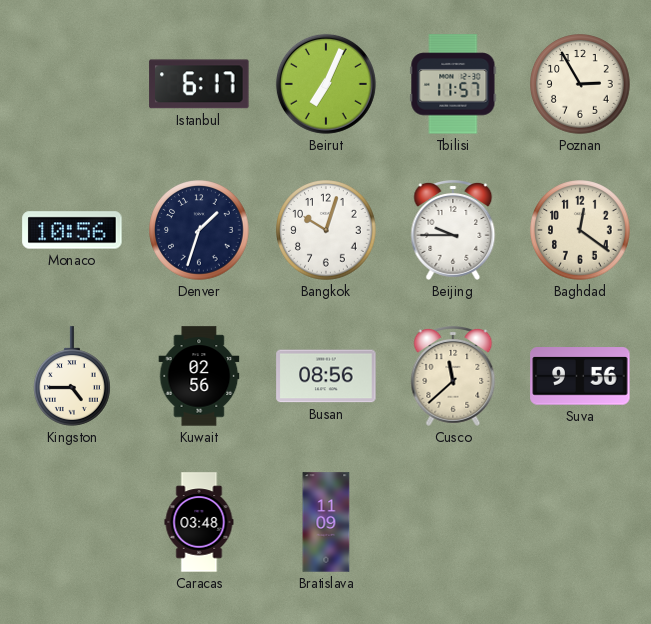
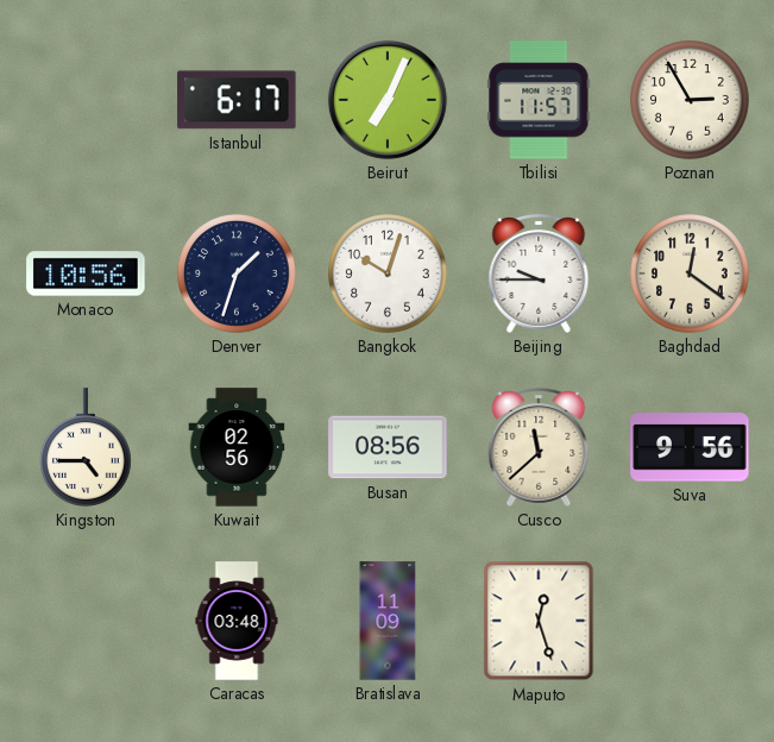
Maputo: none -> 12:27 (539, 621)
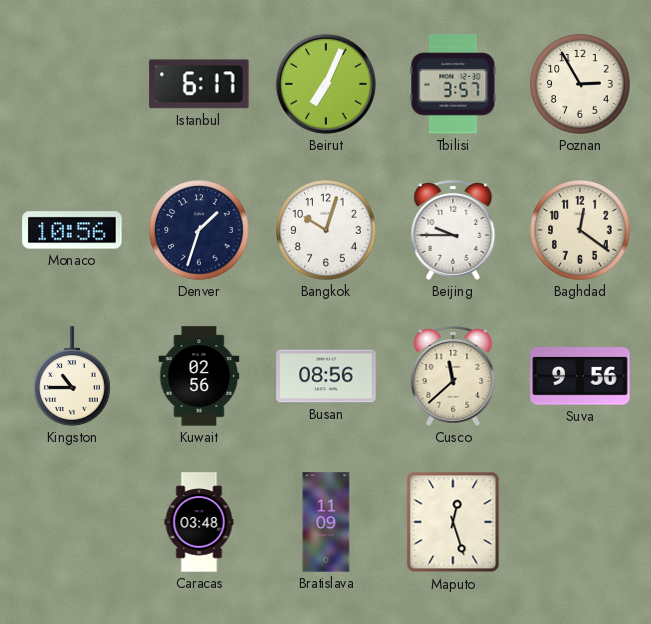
Tbilisi: 11:57 -> 3:57 (453, 84)
Kingston: 4:45 -> 10:45 (73, 376)
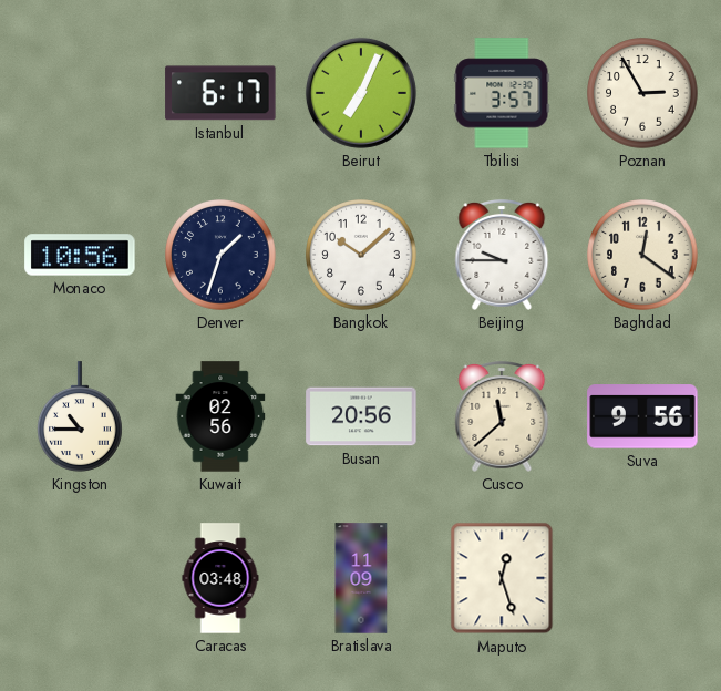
Bangkok: 10:03 -> 10:08 (361, 255)
Busan: 08:56 -> 20:56 (361, 416)
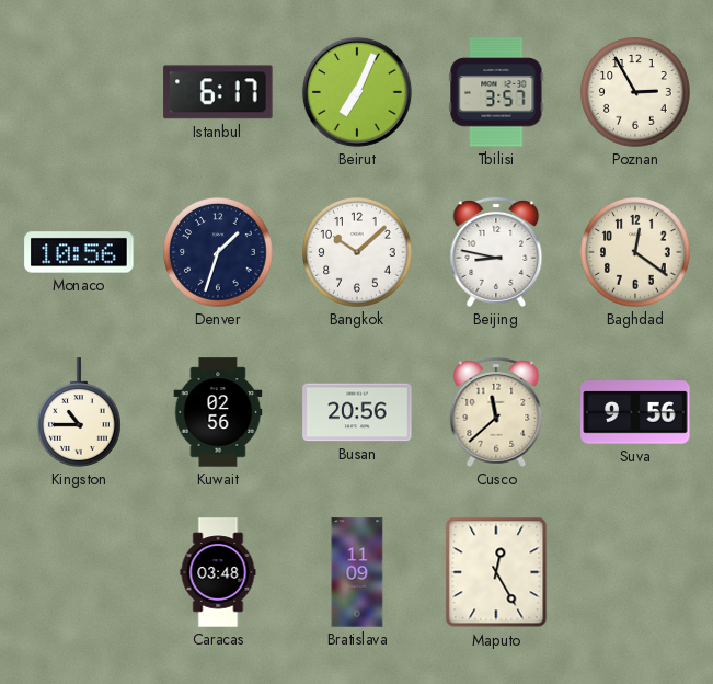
Beijing: 9:45 -> 8:47 (496, 253)
Maputo: 12:27 -> 12:25 (496, 572)
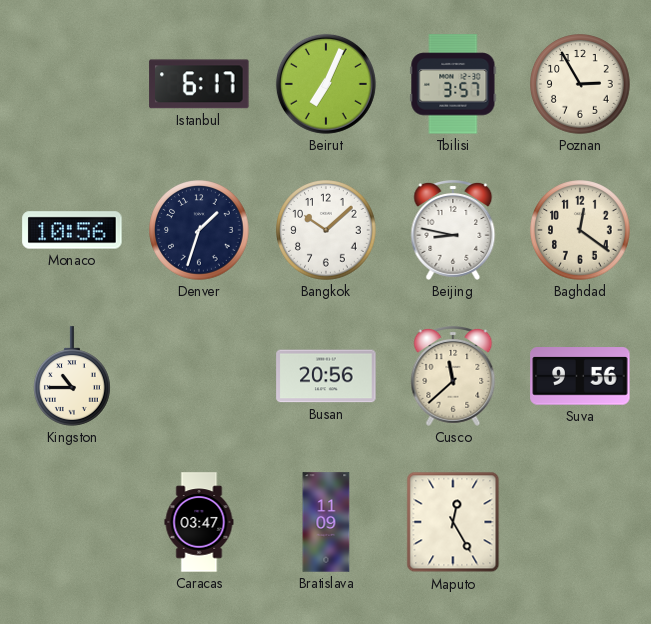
Kuwait: 02:56 -> none (218, 412)
Caracas: 03:48 -> 03:47 (199, 522)
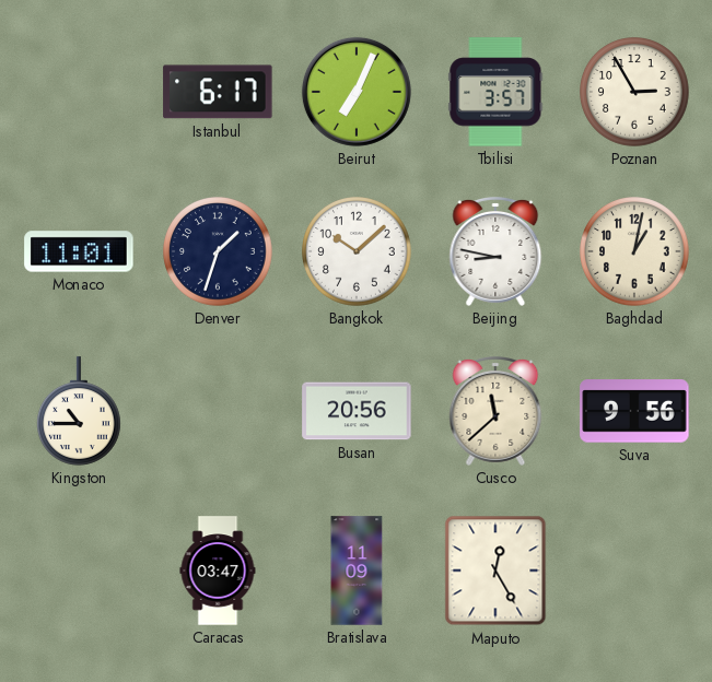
Monaco: 10:56 -> 11:01 (79, 251)
Baghdad: 12:21 -> 1:02 (634, 251)
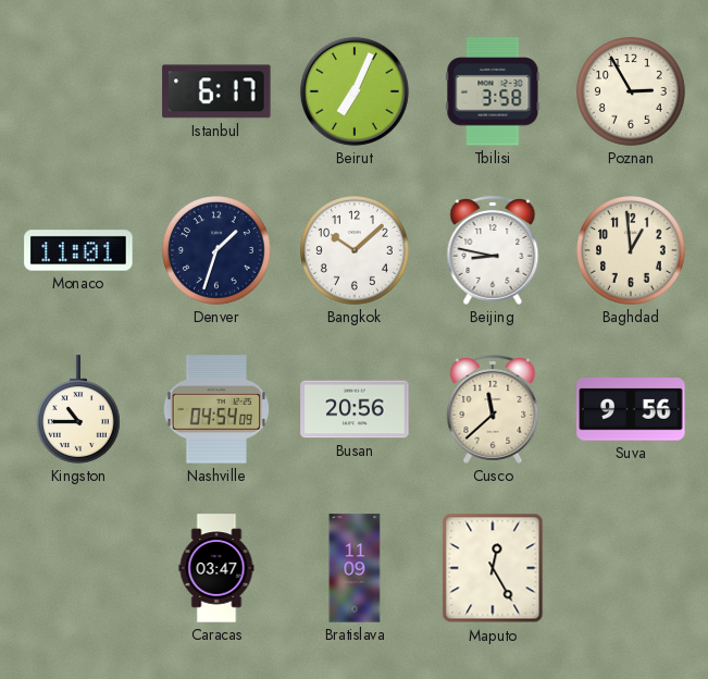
Tbilisi: 3:57 -> 3:58 (493, 91)
Baghdad: 1:02 -> 12:59 (631, 250)
Nashville: none -> 04:54 (216, 409)
